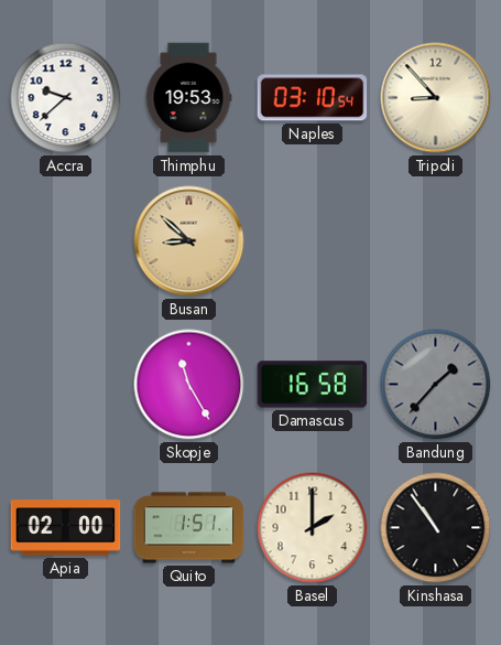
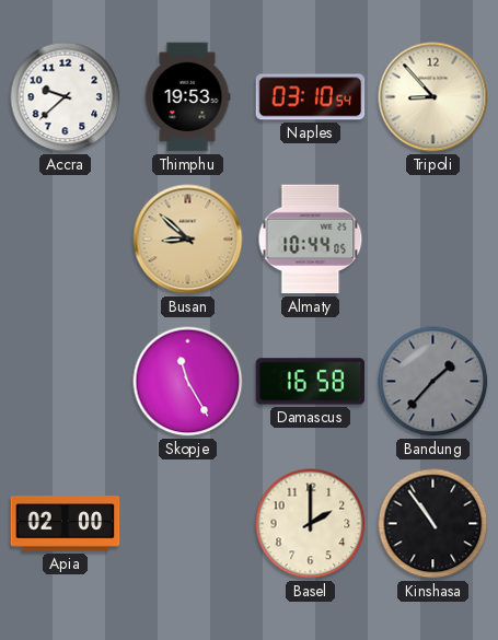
Almaty: none -> 10:44 (311, 240)
Quito: 1:51 -> none (189, 528)
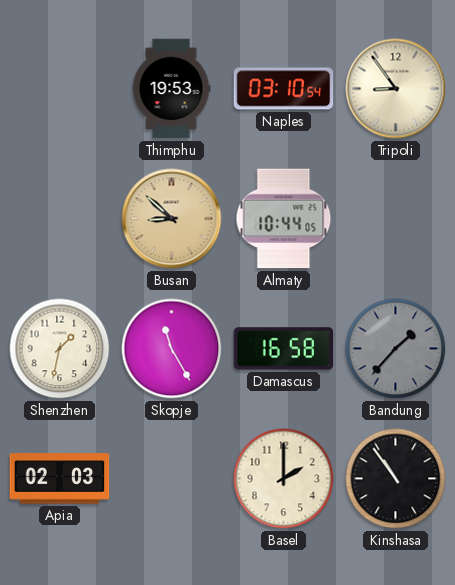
Accra: 9:38 -> none (66, 97)
Tripoli: 8:53 -> 8:54 (396, 89)
Shenzhen: none -> 1:32 (60, 349)
Apia: 02:00 -> 02:03 (60, 479)
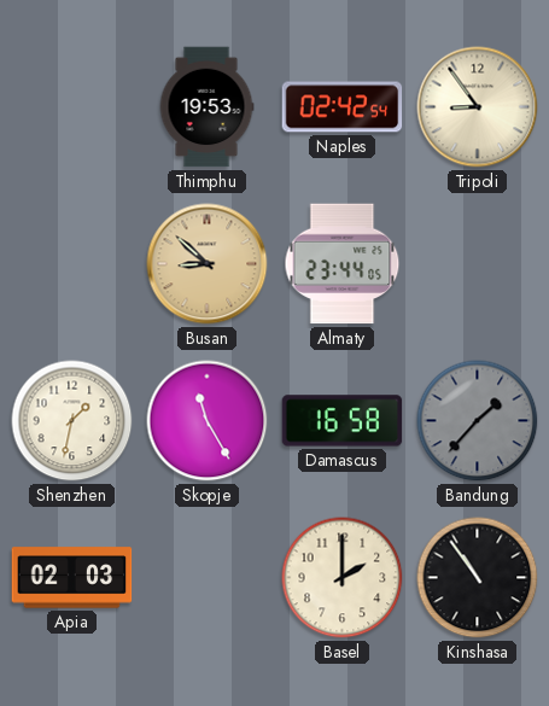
Naples: 03:10 -> 02:42 (343, 107)
Almaty: 10:44 -> 23:44 (343, 264)
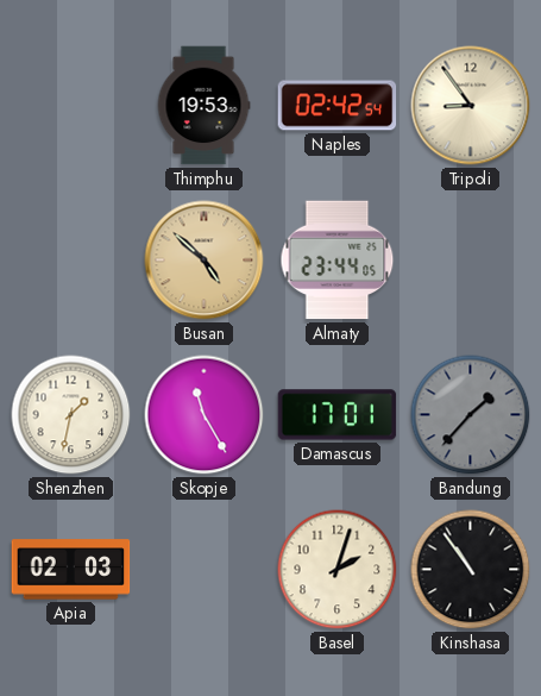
Busan: 8:52 -> 4:52 (205, 261)
Damascus: 16:58 -> 17:01 (338, 415)
Basel: 2:00 -> 2:03 (338, 570)
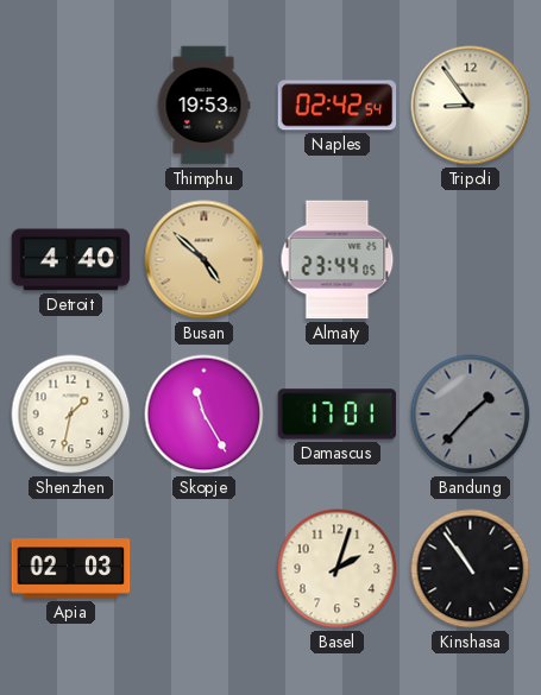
Detroit: none -> 4:40 (71, 260)
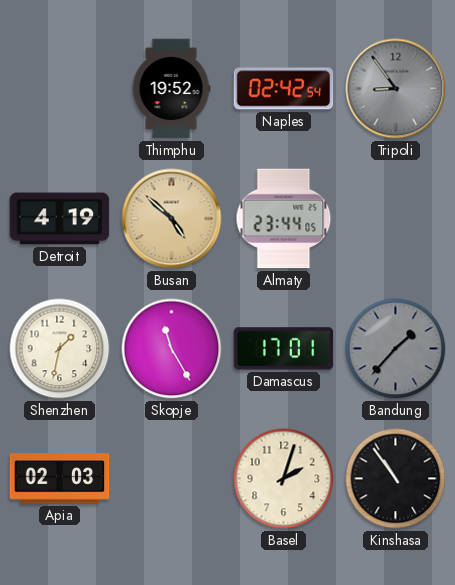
Thimphu: 19:53 -> 19:52 (171, 89)
Tripoli dial: cream -> grey (396, 89)
Detroit: 4:40 -> 4:19 (60, 219)
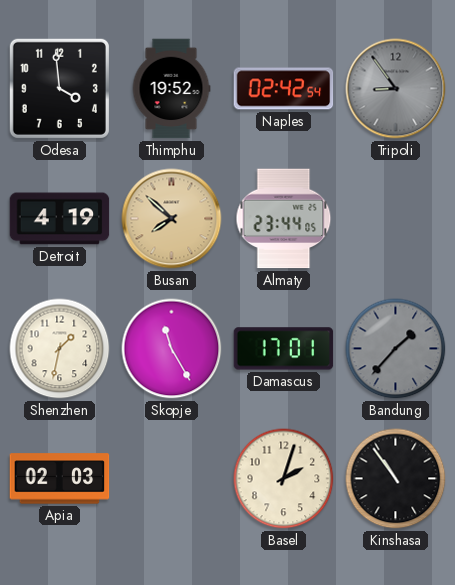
Odesa: none -> 3:59 (59, 88)
Busan: 4:52 -> 7:52 (172, 219)
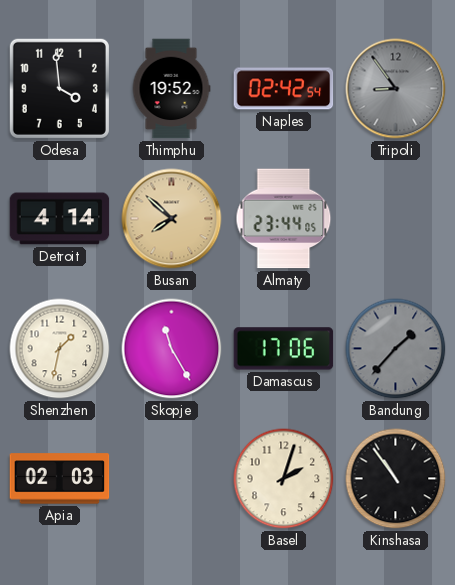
Detroit: 4:19 -> 4:14 (60, 219)
Damascus: 17:01 -> 17:06 (284, 349)
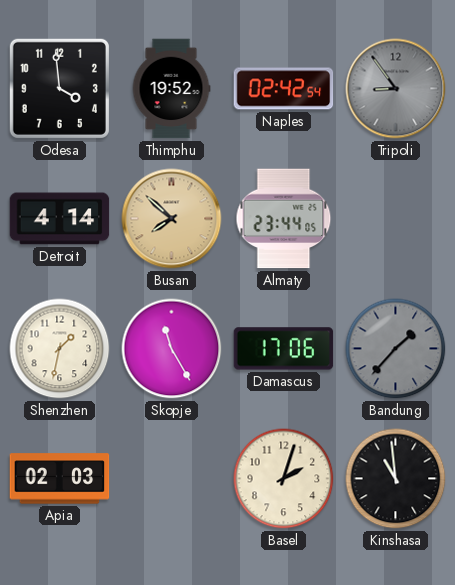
Kinshasa: 10:54 -> 10:59 (396, 479)
